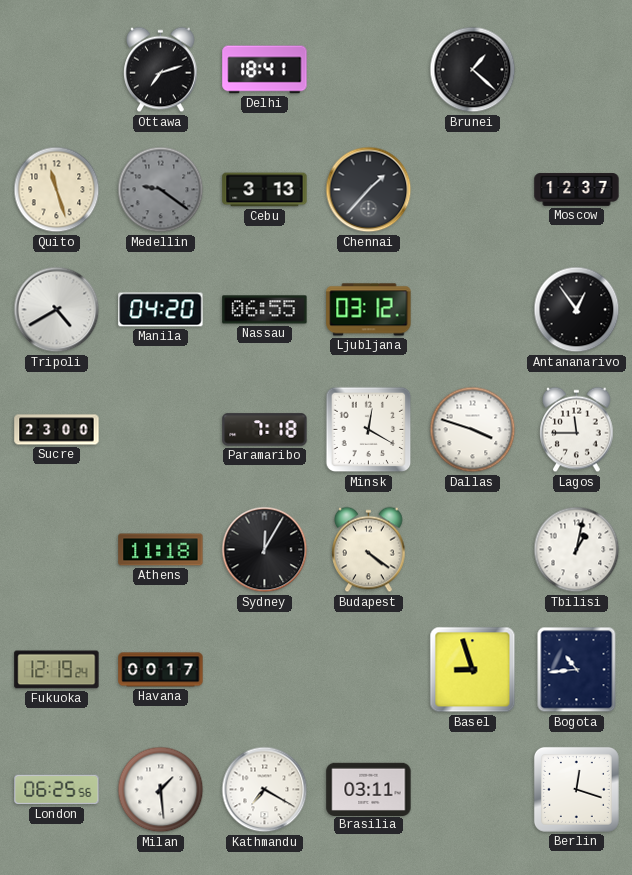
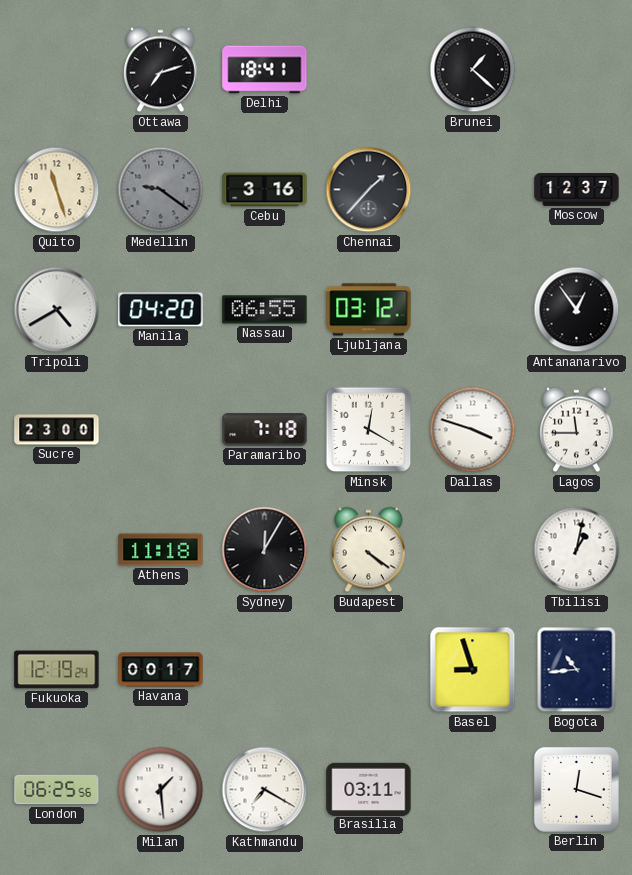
Cebu: 3:13 -> 3:16 (265, 190)
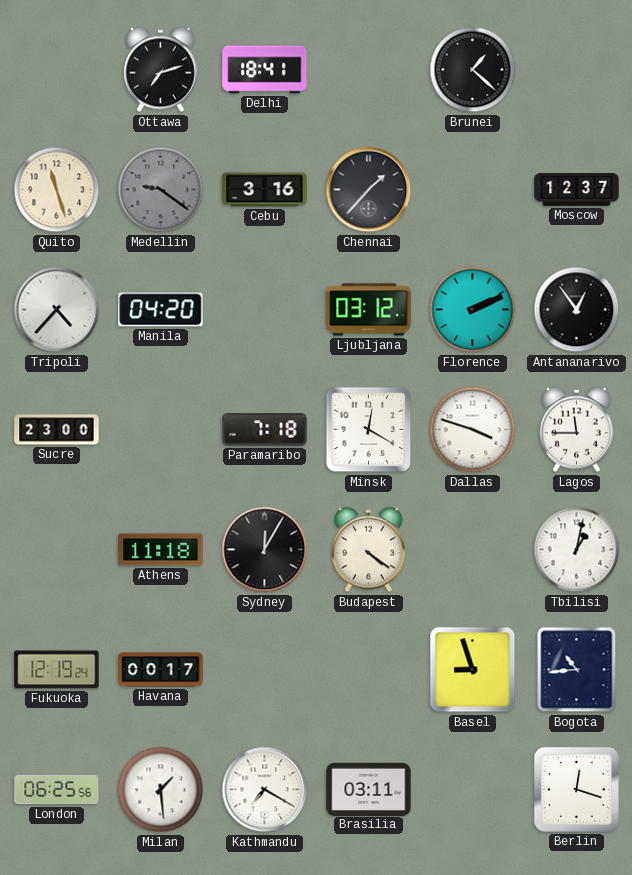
Tripoli: 4:40 -> 4:37 (57, 310)
Nassau: 06:55 -> none (265, 310)
Florence: none -> 2:11 (473, 310)
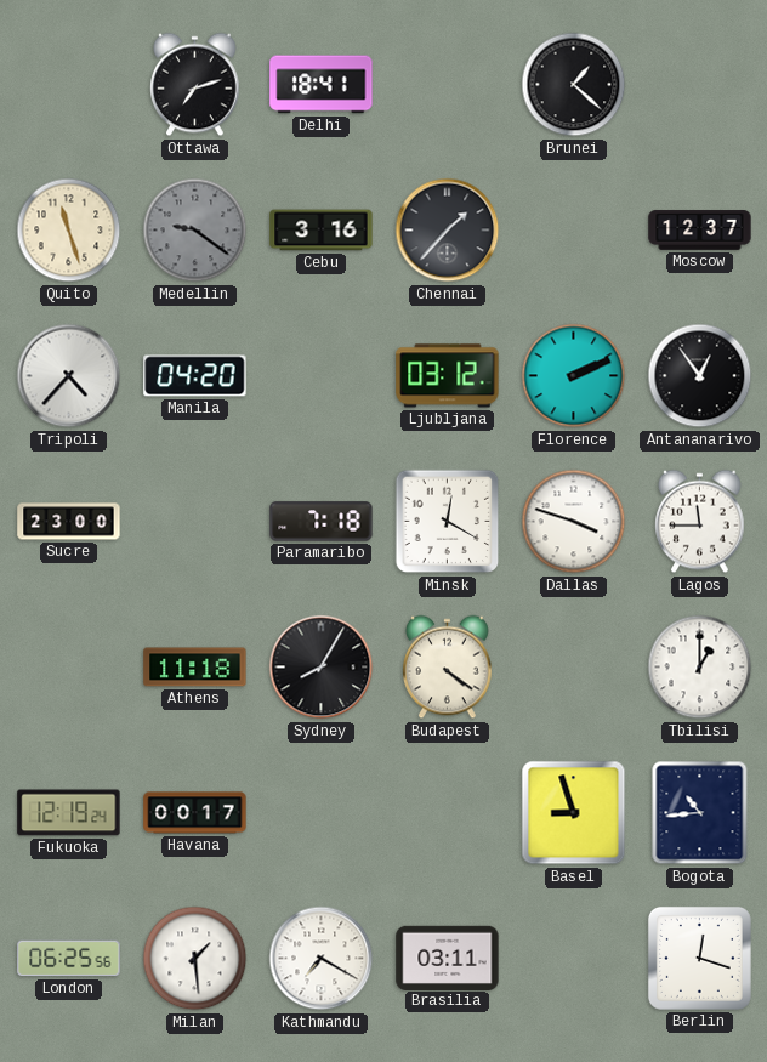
Sydney: 12:05 -> 8:05 (322, 668)
Tbilisi: 1:02 -> 1:00 (700, 668)
